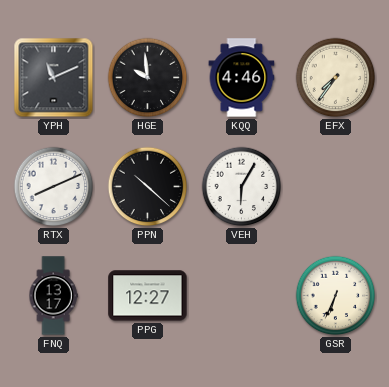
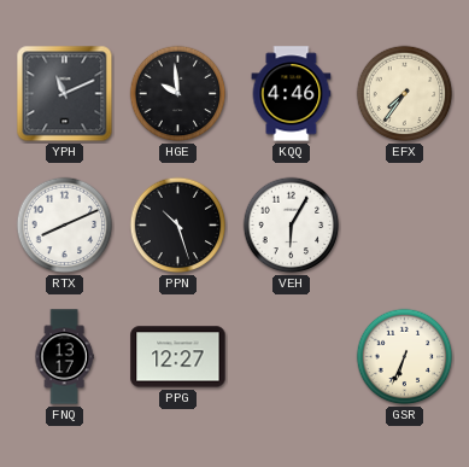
PPN: 10:22 -> 10:27 (178, 226)
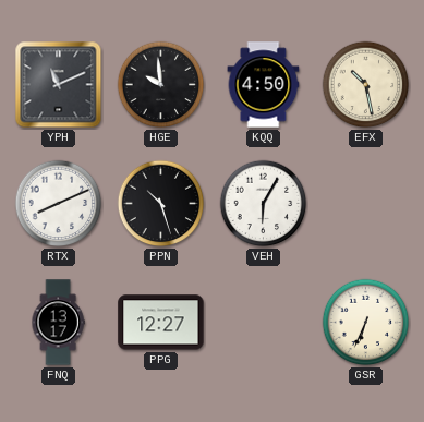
KQQ: 4:46 -> 4:50 (264, 85)
EFX: 7:36 -> 10:28 (366, 85)
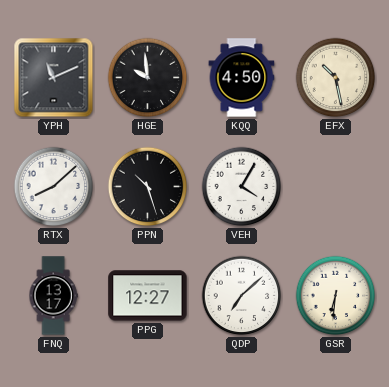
RTX: 8:11 -> 8:08 (54, 187)
VEH: 6:05 -> 4:05 (242, 187)
QDP: none -> 7:08 (242, 296)
GSR: 6:34 -> 6:31 (336, 296)
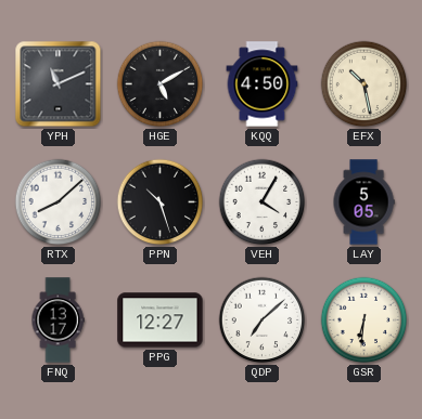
HGE: 9:59 -> 5:10 (161, 84)
LAY: none -> 5:05 (363, 202)
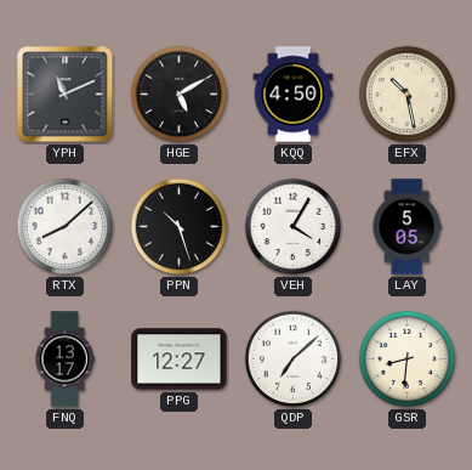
GSR: 6:31 -> 8:31 (408, 359)
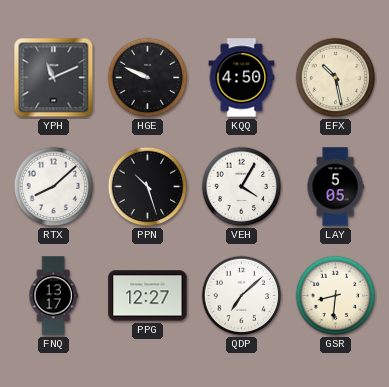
HGE: 5:10 -> 9:49 (148, 78)
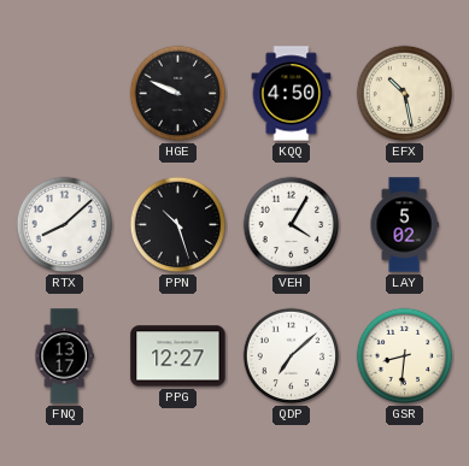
YPH: 11:11 -> none (54, 78)
LAY: 5:05 -> 5:02 (404, 225)
